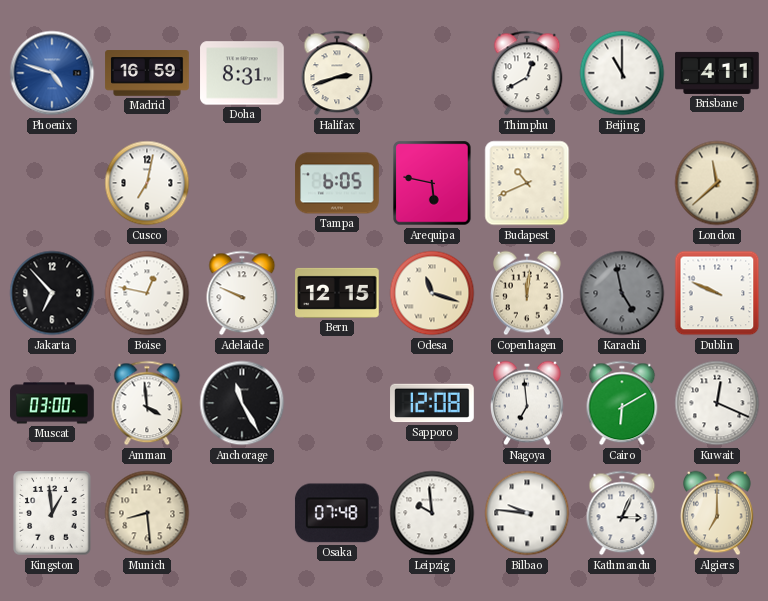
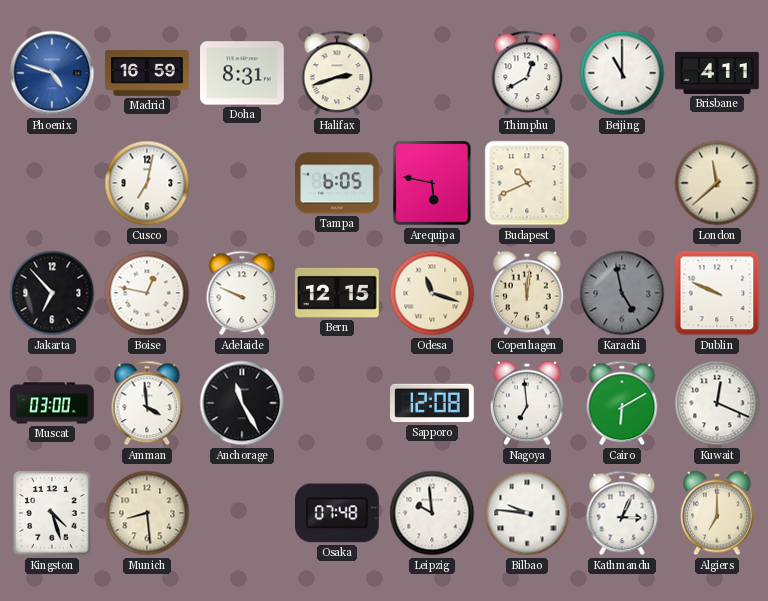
Kingston: 12:59 -> 4:27 (52, 513)
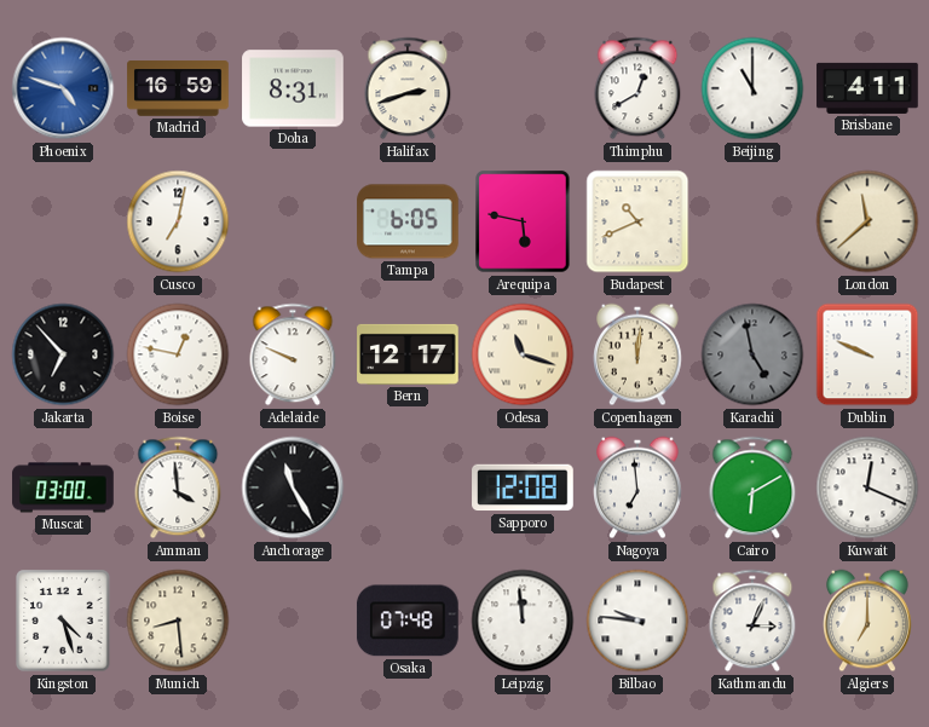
Bern: 12:15 -> 12:17 (408, 354)
Leipzig: 9:59 -> 11:59 (523, 621)
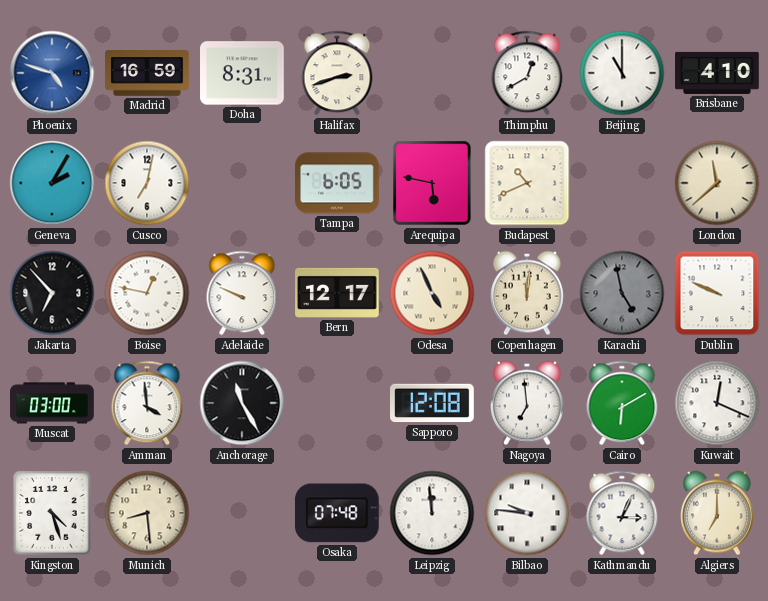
Brisbane: 4:11 -> 4:10 (717, 73)
Geneva: none -> 2:05 (52, 183)
Odesa: 11:18 -> 4:56 (432, 293)
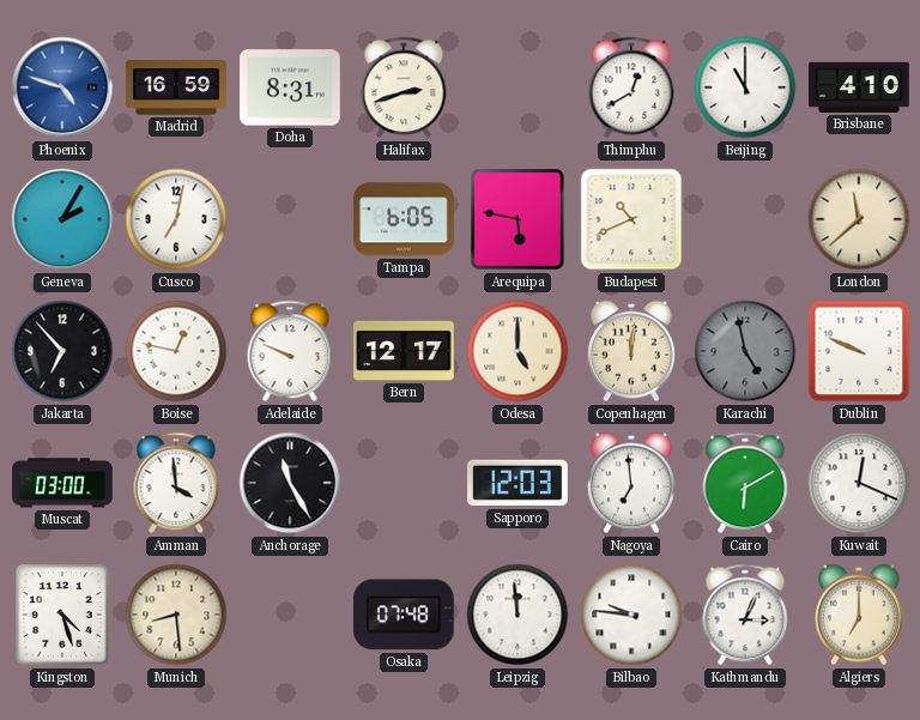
Odesa: 4:56 -> 5:00 (517, 351)
Sapporo: 12:08 -> 12:03 (517, 483)
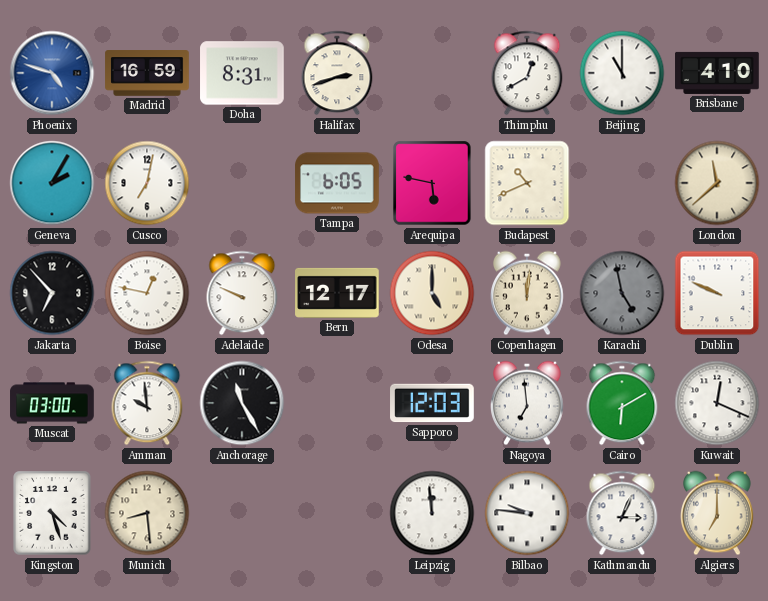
Amman: 3:59 -> 9:59 (147, 403)
Osaka: 07:48 -> none (404, 615)
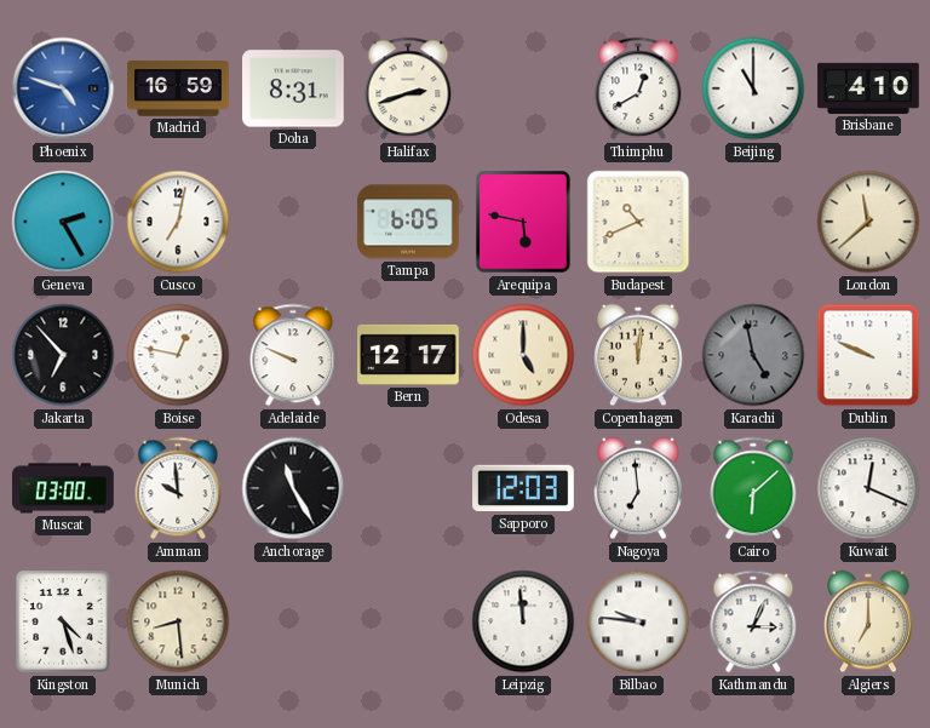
Geneva: 2:05 -> 2:25 (63, 222)
Cairo: 6:10 -> 6:08 (753, 488)
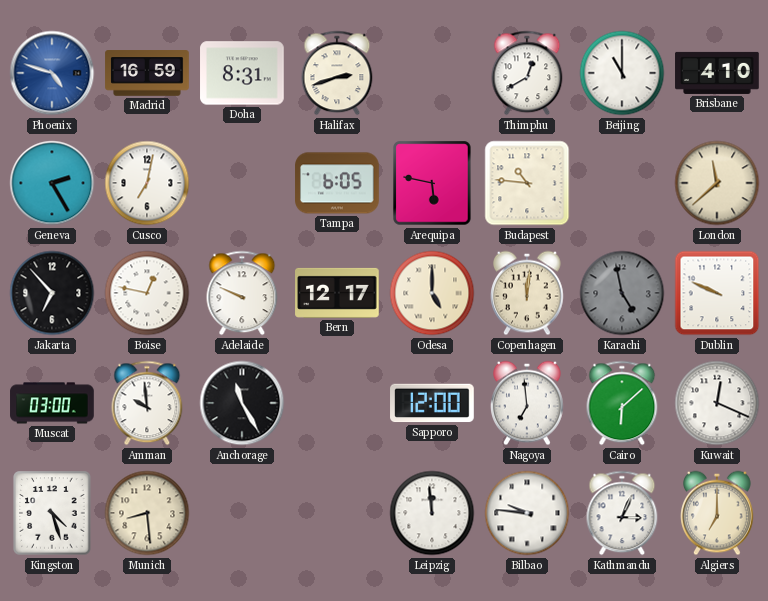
Budapest: 10:41 -> 10:46 (527, 183)
Sapporo: 12:03 -> 12:00 (432, 403)
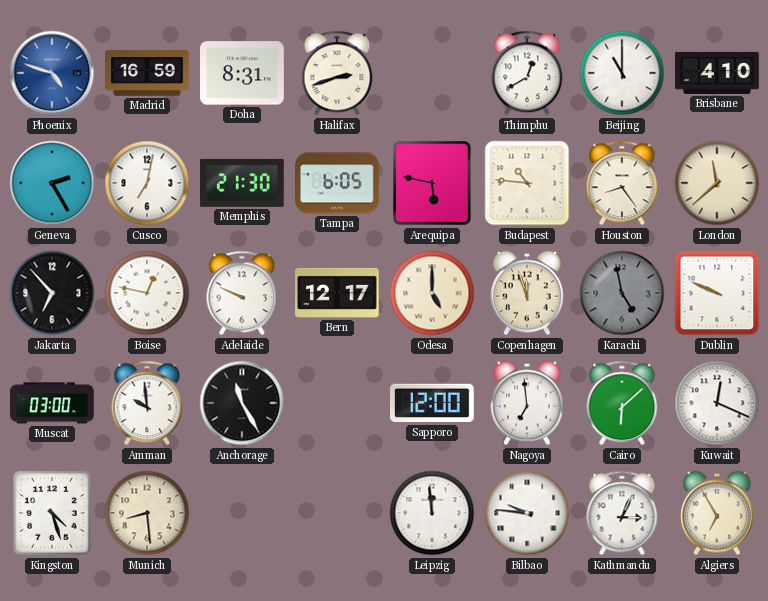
Memphis: none -> 21:30 (243, 183)
Houston: none -> 8:24 (622, 183)
Copenhagen: 12:01 -> 11:57 (528, 293)
Algiers: 7:00 -> 6:55 (718, 513)
